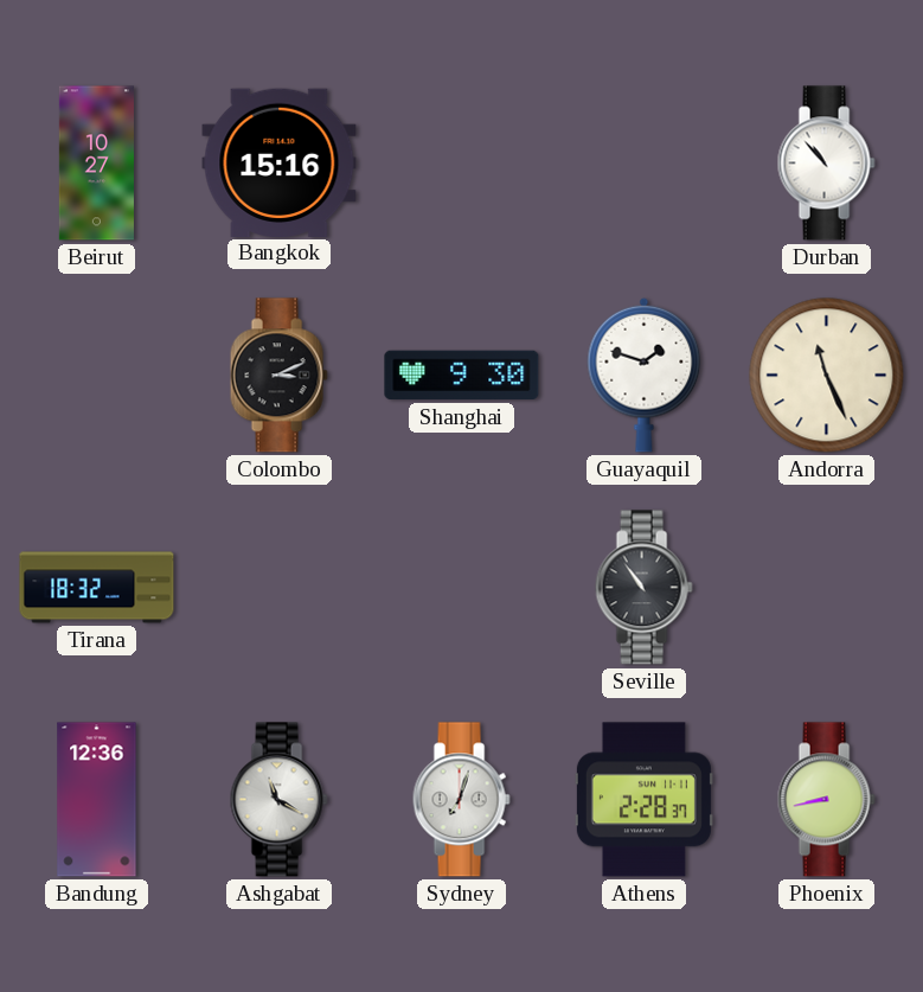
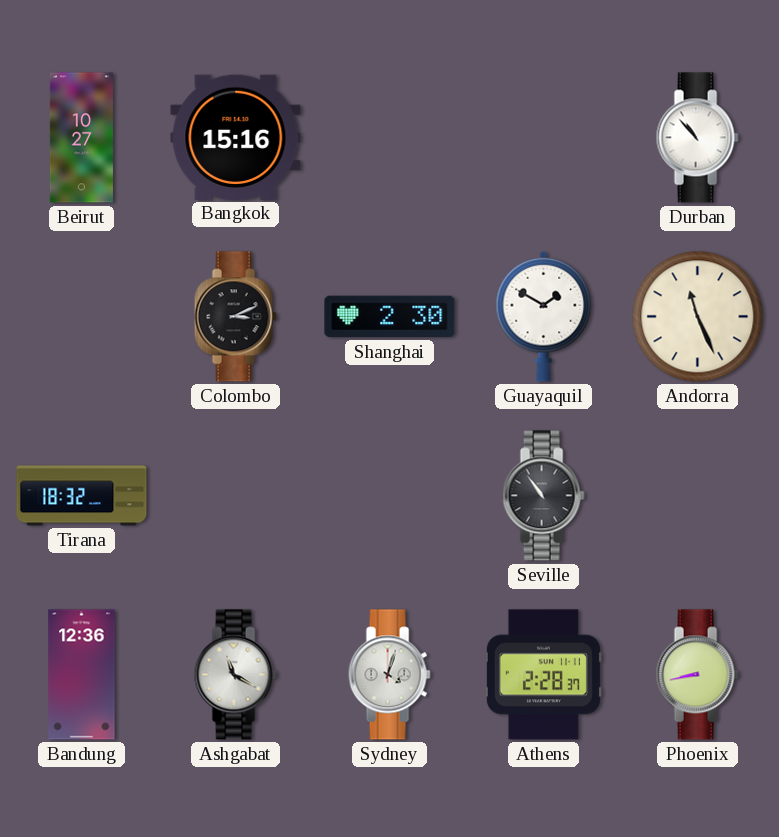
Shanghai: 9:30 -> 2:30 (390, 317)
Guayaquil: 1:48 -> 1:50 (544, 316)
Sydney: 7:03 -> 4:03 (389, 675)
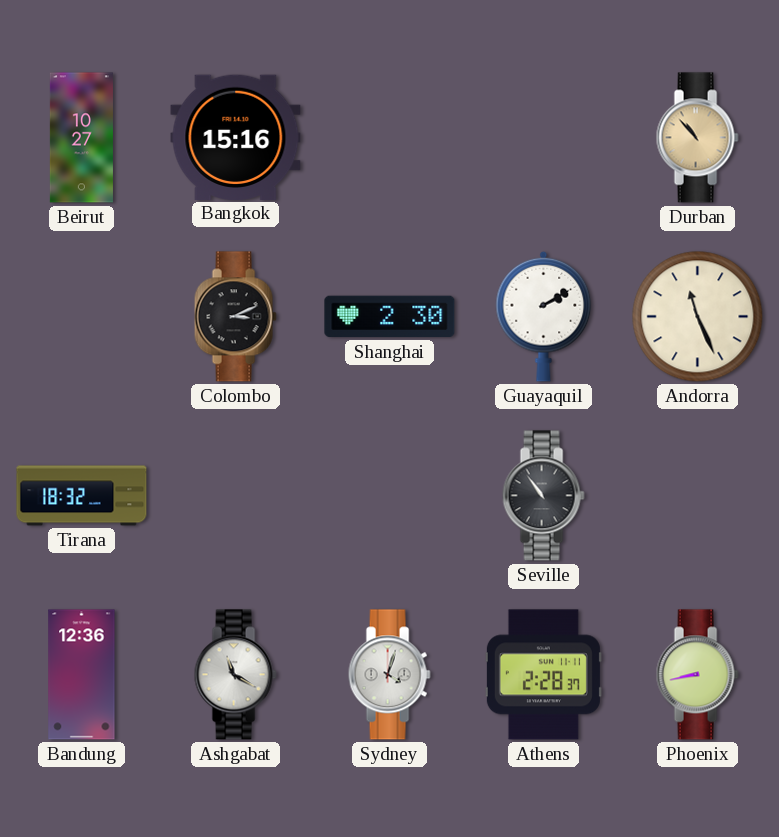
Durban dial: white -> champagne (697, 138)
Guayaquil: 1:50 -> 2:10 (544, 316)
